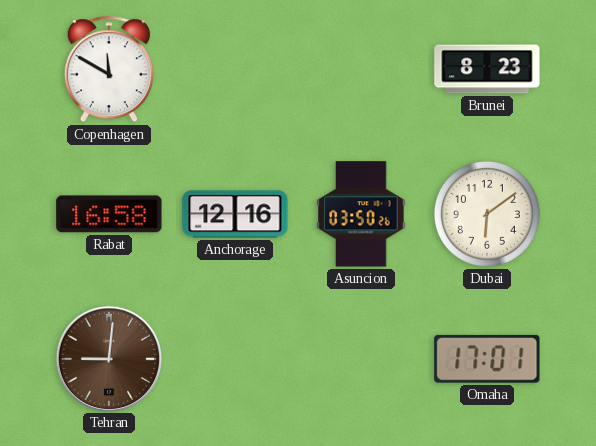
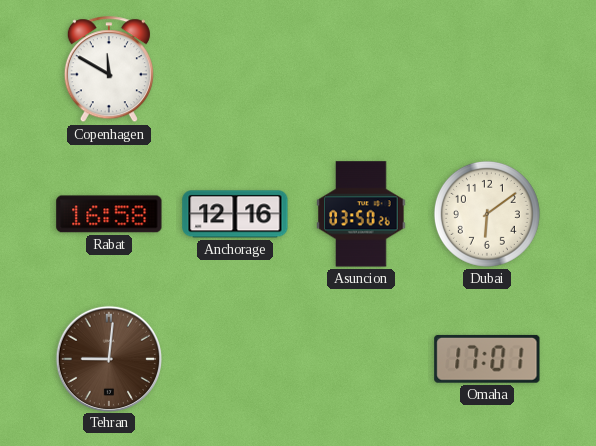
Brunei: 8:23 -> none (487, 69)
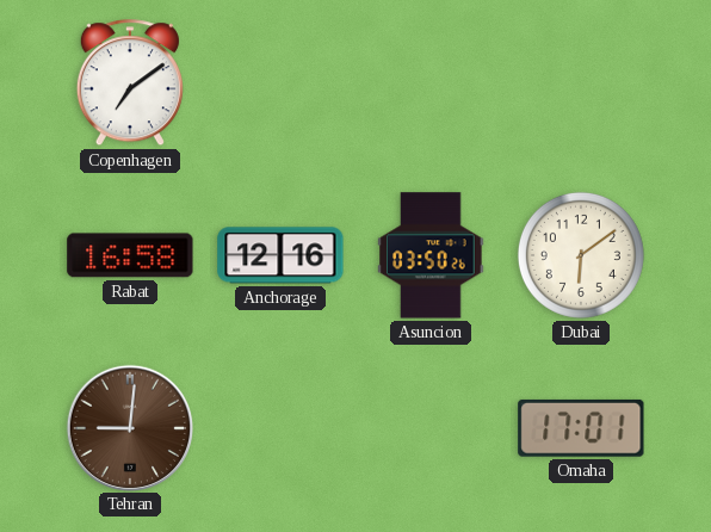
Copenhagen: 11:50 -> 7:09 (130, 83)
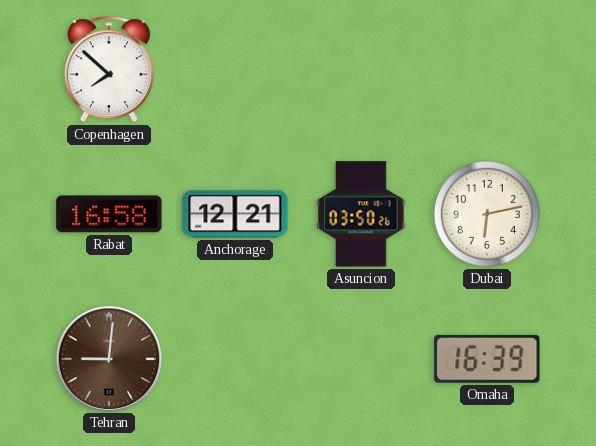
Copenhagen: 7:09 -> 7:52 (109, 70)
Anchorage: 12:16 -> 12:21 (235, 214)
Dubai: 6:09 -> 6:13 (487, 214)
Omaha: 17:01 -> 16:39 (487, 359)
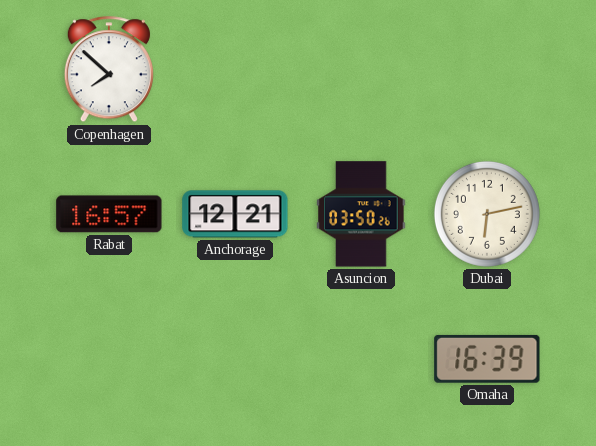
Rabat: 16:58 -> 16:57 (109, 214)
Tehran: 9:01 -> none (108, 358)
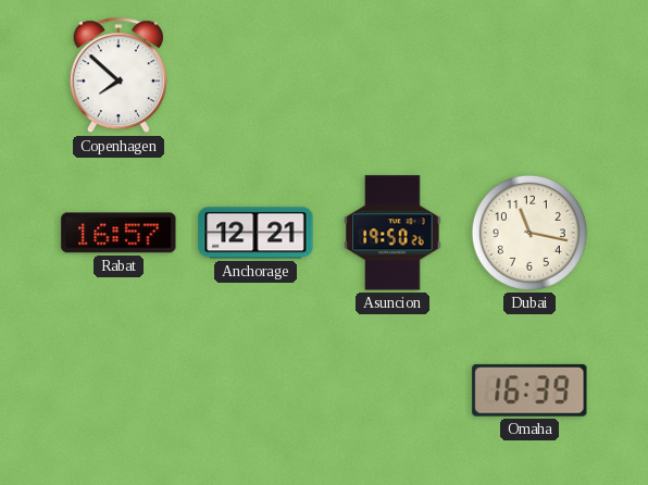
Asuncion: 03:50 -> 19:50 (392, 233)
Dubai: 6:13 -> 11:17 (529, 233)
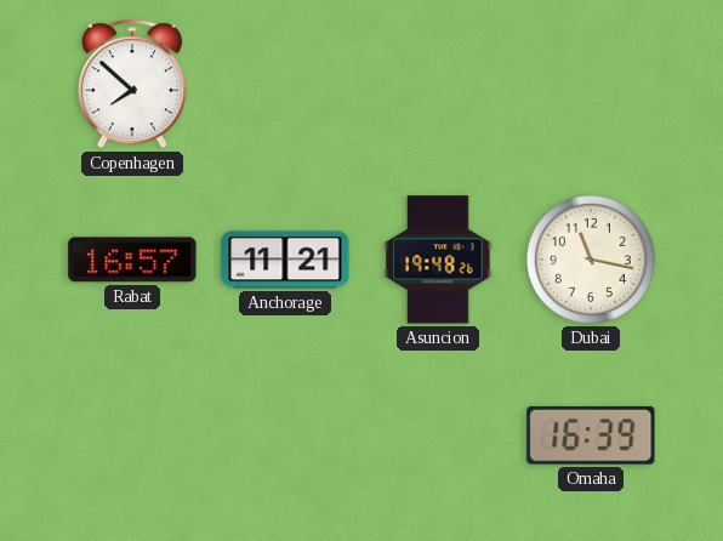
Anchorage: 12:21 -> 11:21 (285, 260)
Asuncion: 19:50 -> 19:48 (438, 260)
